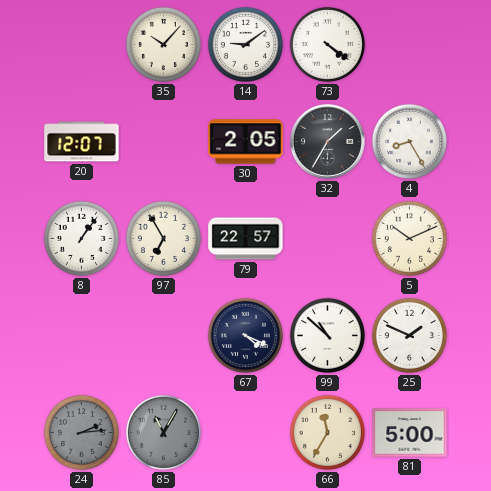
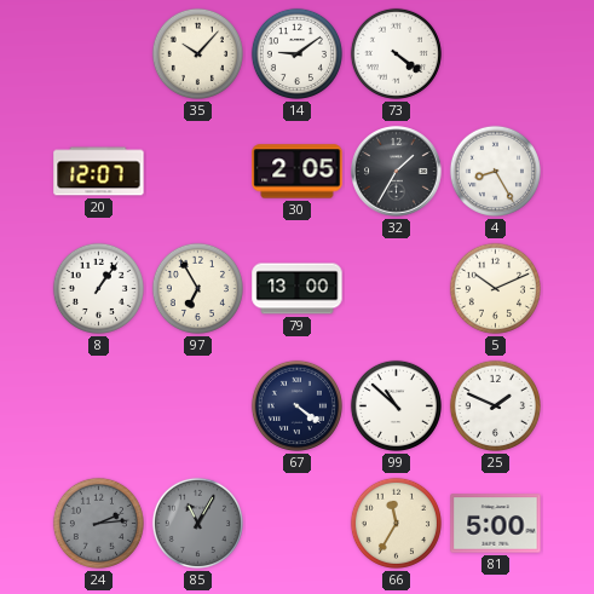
79: 22:57 -> 13:00 (298, 289)
67: 4:19 -> 4:21 (296, 405)
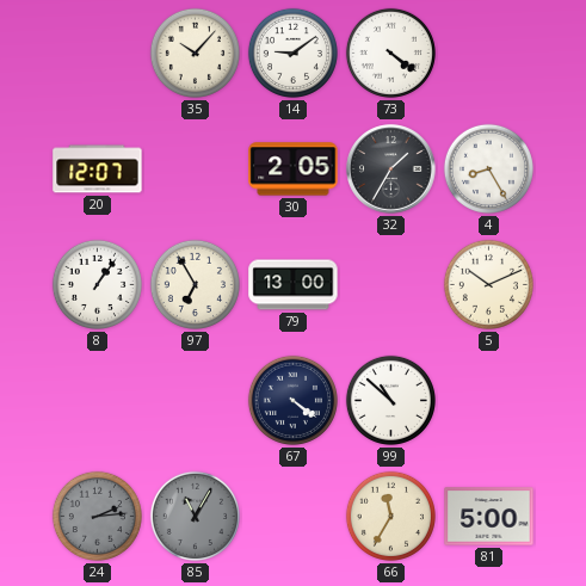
25: 1:49 -> none (495, 405)
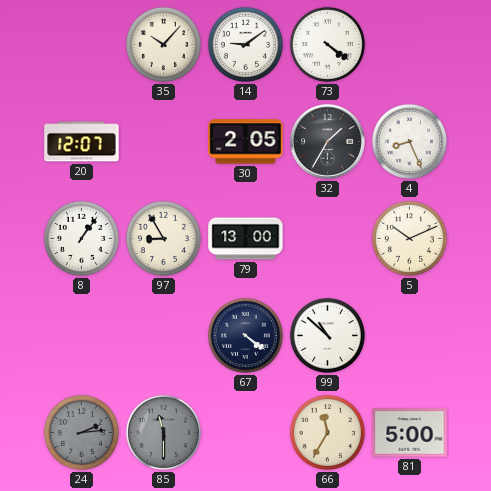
4: 8:25 -> 8:26 (409, 141)
97: 6:55 -> 8:55 (163, 238)
85: 11:05 -> 11:30 (163, 432)
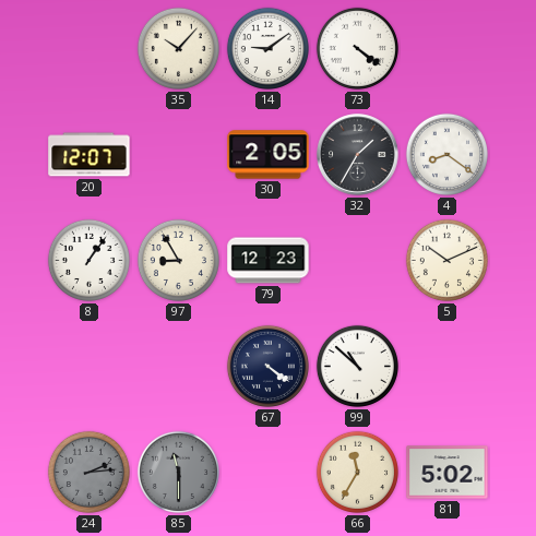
4: 8:26 -> 8:21 (446, 154)
79: 13:00 -> 12:23 (269, 261)
81: 5:00 -> 5:02 (448, 473)
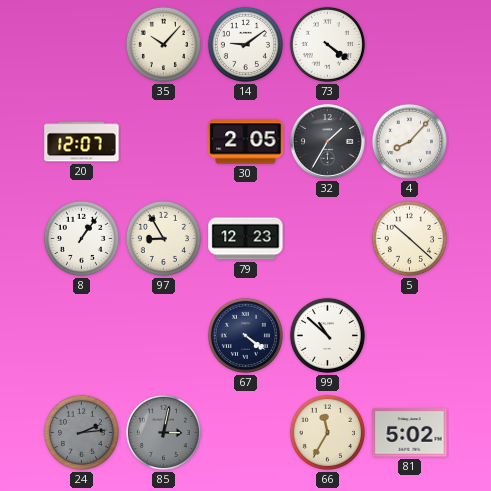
4: 8:21 -> 8:07 (409, 141)
5: 10:11 -> 10:22 (409, 238)
85: 11:30 -> 3:02 (163, 432)
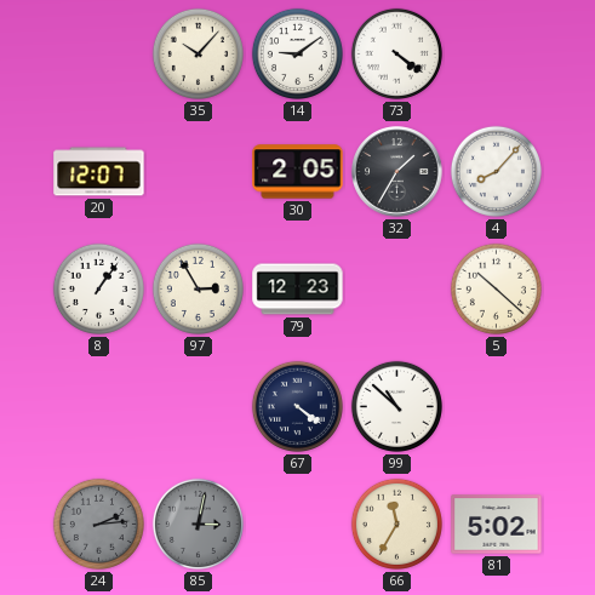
97: 8:55 -> 2:55 (198, 288)
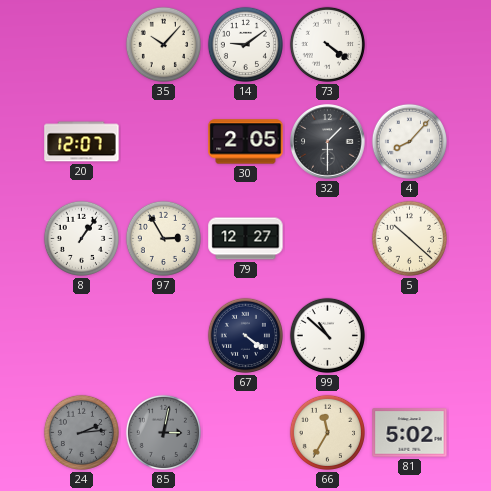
32: 1:35 -> 1:30 (328, 142)
79: 12:23 -> 12:27 (246, 239)
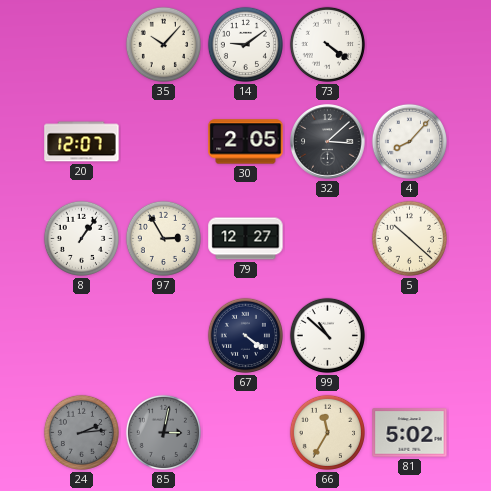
32: 1:30 -> 3:08 (328, 142)
